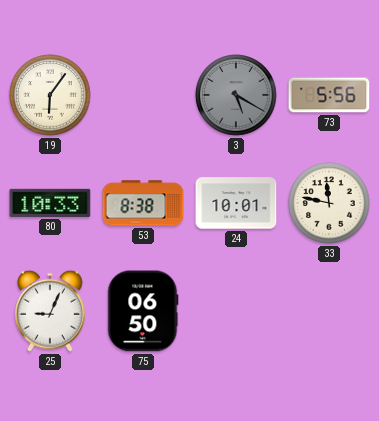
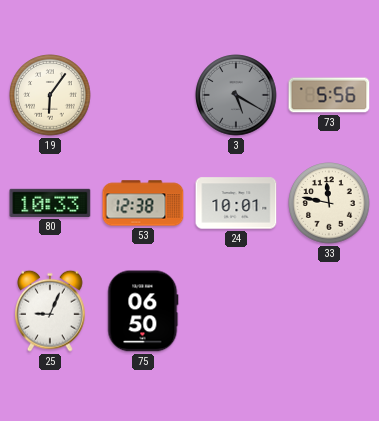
53: 8:38 -> 12:38 (143, 203)
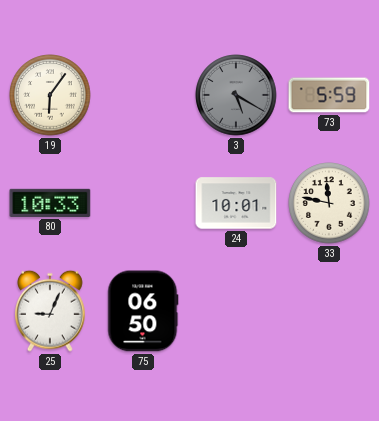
73: 5:56 -> 5:59 (329, 95)
53: 12:38 -> none (143, 203)
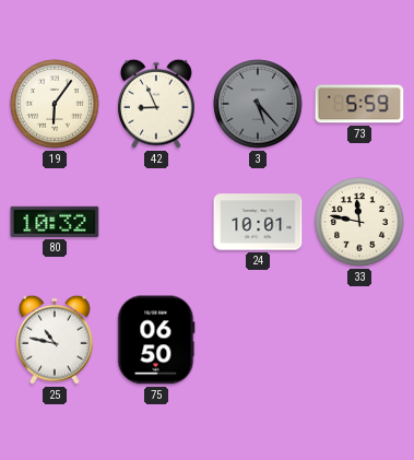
42: none -> 8:56 (157, 104)
3: 5:20 -> 5:23 (258, 104)
80: 10:33 -> 10:32 (55, 222)
25: 9:04 -> 10:47 (56, 340)
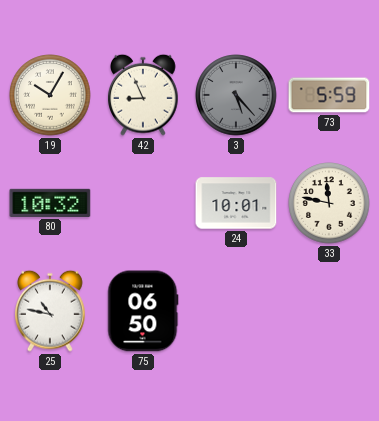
19: 6:06 -> 10:05 (50, 95)
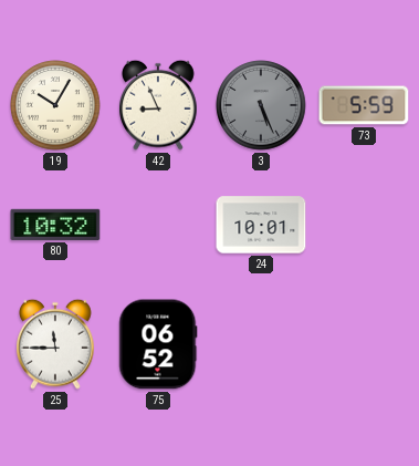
3: 5:23 -> 5:26 (261, 105)
33: 11:47 -> none (329, 203)
25: 10:47 -> 11:45 (56, 344)
75: 06:50 -> 06:52 (158, 344)
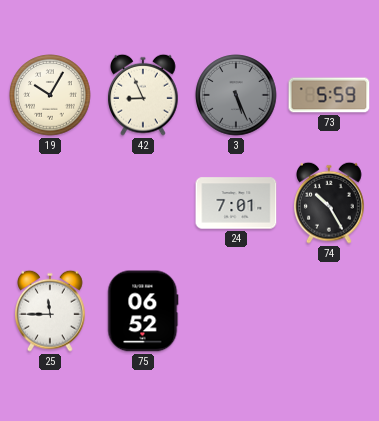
80: 10:32 -> none (55, 225)
24: 10:01 -> 7:01 (236, 203)
74: none -> 10:25 (330, 203)
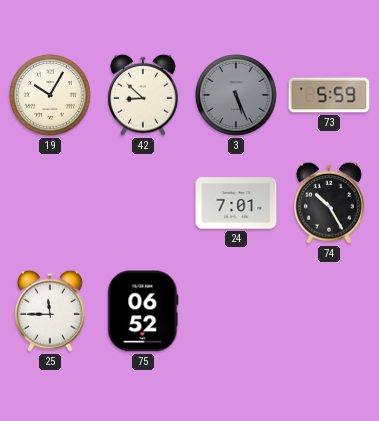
42: 8:56 -> 8:52 (144, 95)
